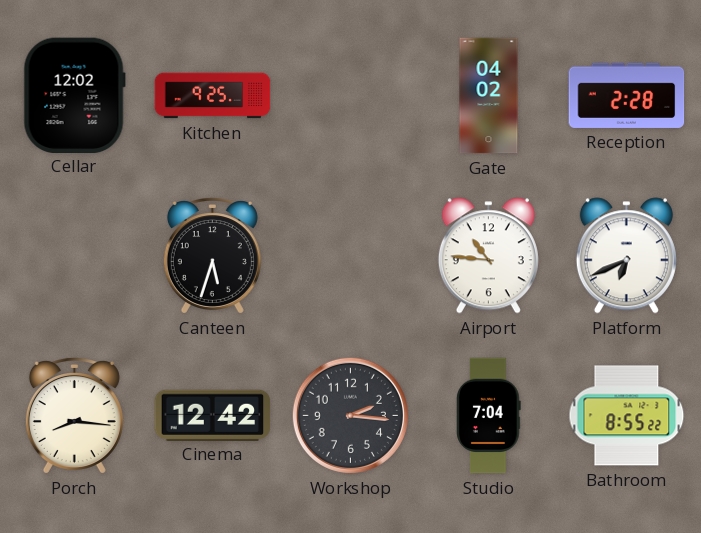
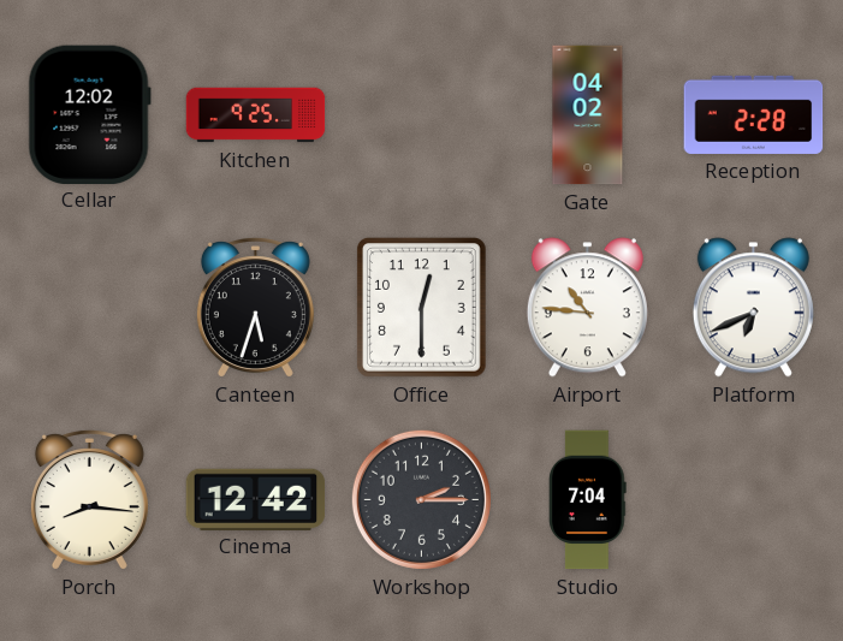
Office: none -> 12:30 (422, 308)
Workshop: 2:16 -> 2:15 (421, 499)
Bathroom: 8:55 -> none (627, 416)
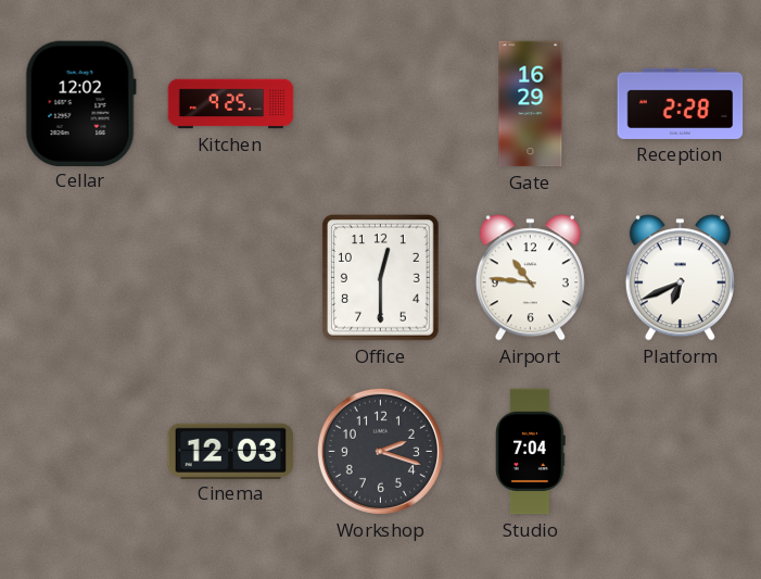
Gate: 04:02 -> 16:29 (531, 104)
Canteen: 5:33 -> none (255, 308)
Porch: 8:16 -> none (89, 500)
Cinema: 12:42 -> 12:03 (231, 451)
Workshop: 2:15 -> 2:18 (380, 451)
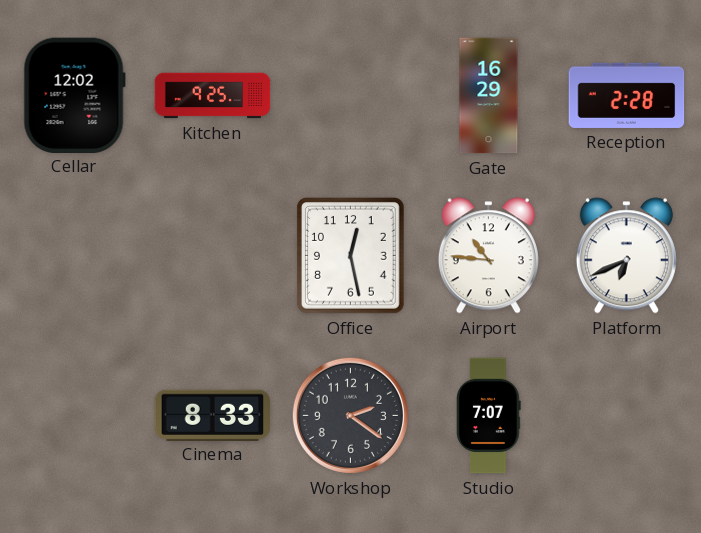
Office: 12:30 -> 12:28 (351, 256)
Cinema: 12:03 -> 8:33 (213, 415)
Workshop: 2:18 -> 2:21 (350, 415)
Studio: 7:04 -> 7:07 (489, 416)
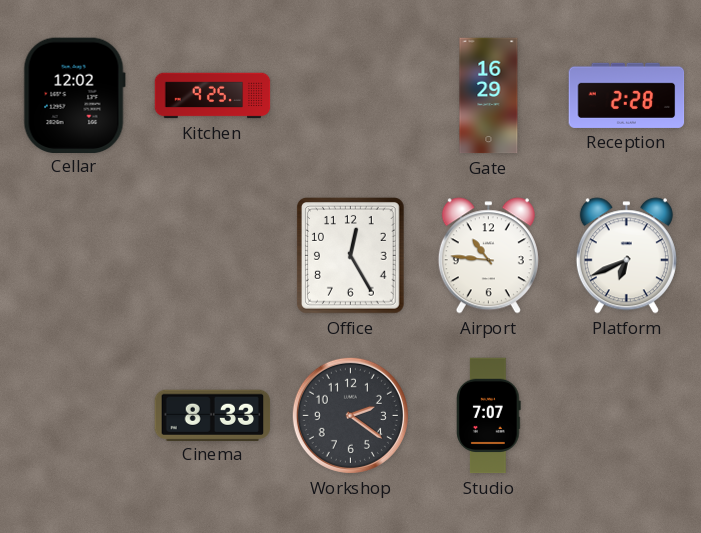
Office: 12:28 -> 12:25 (351, 256)
